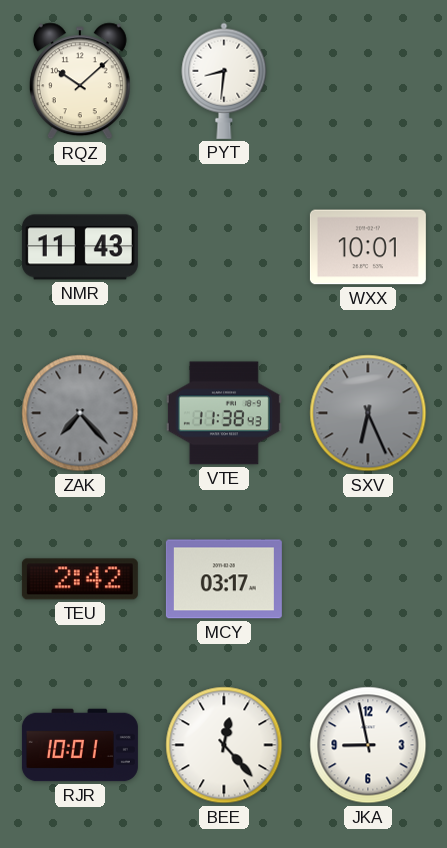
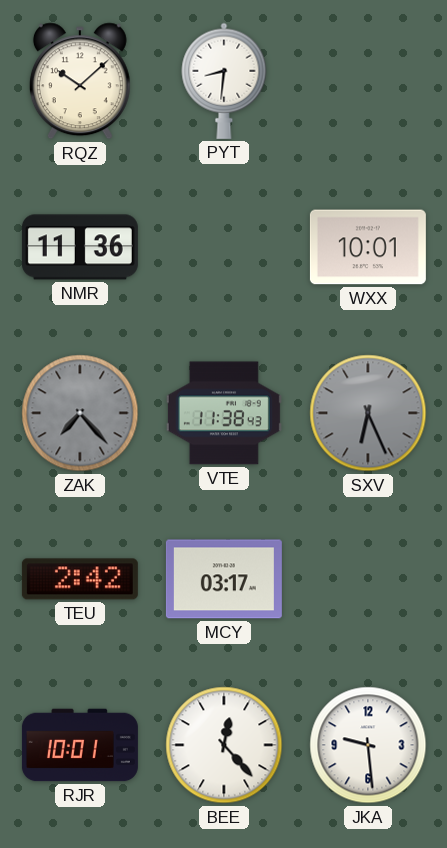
NMR: 11:43 -> 11:36 (80, 247)
JKA: 8:58 -> 9:29 (368, 745)
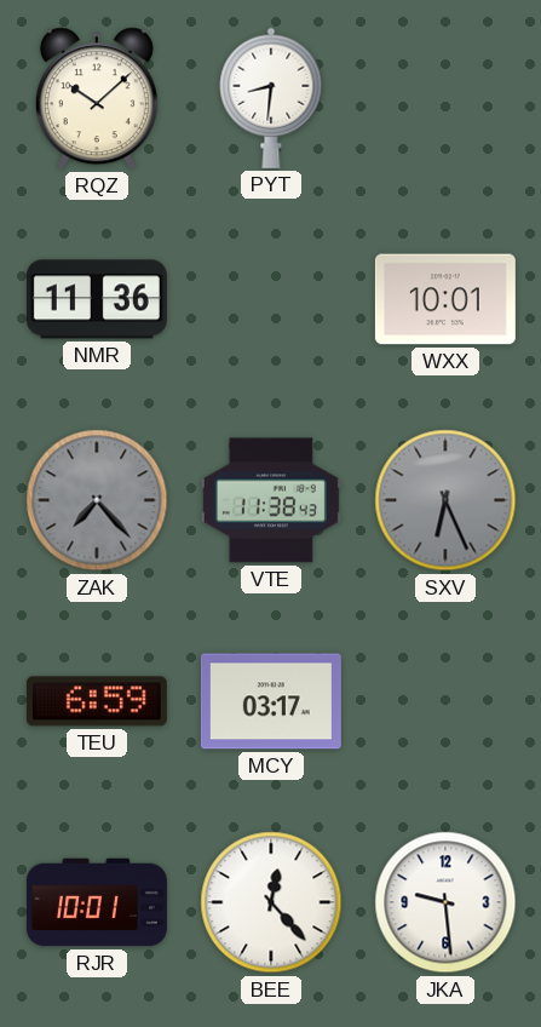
TEU: 2:42 -> 6:59 (97, 701)
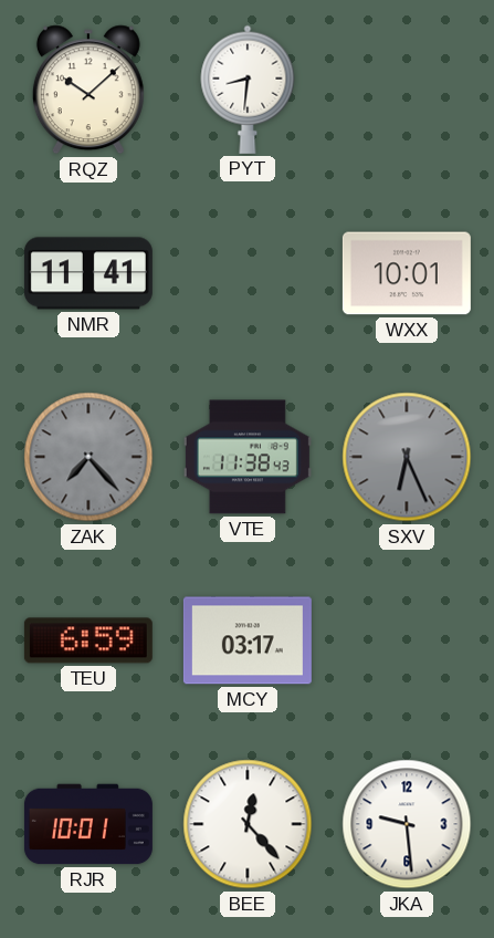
NMR: 11:36 -> 11:41 (88, 273)
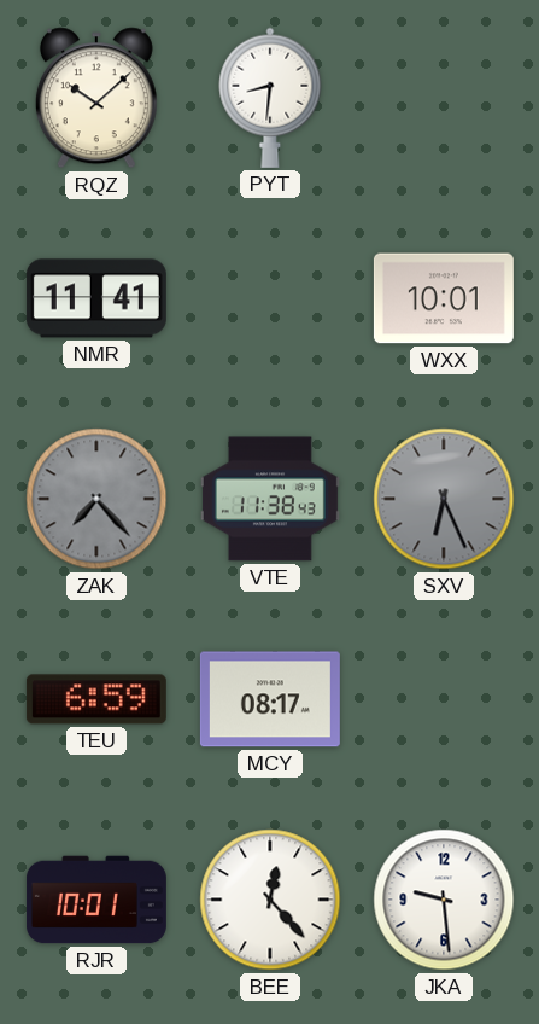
MCY: 03:17 -> 08:17 (270, 699)
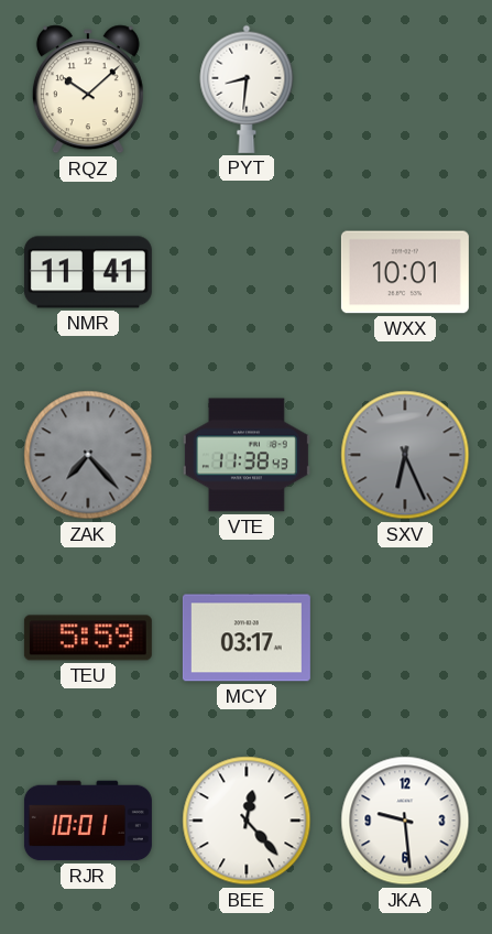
TEU: 6:59 -> 5:59 (88, 638)
MCY: 08:17 -> 03:17 (247, 638)
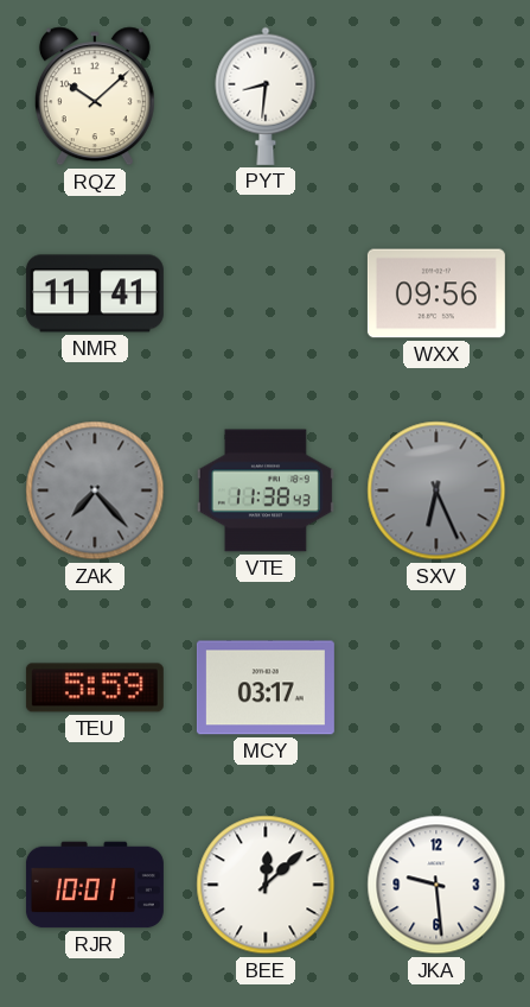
WXX: 10:01 -> 09:56 (436, 293)
BEE: 12:23 -> 12:08 (266, 885)
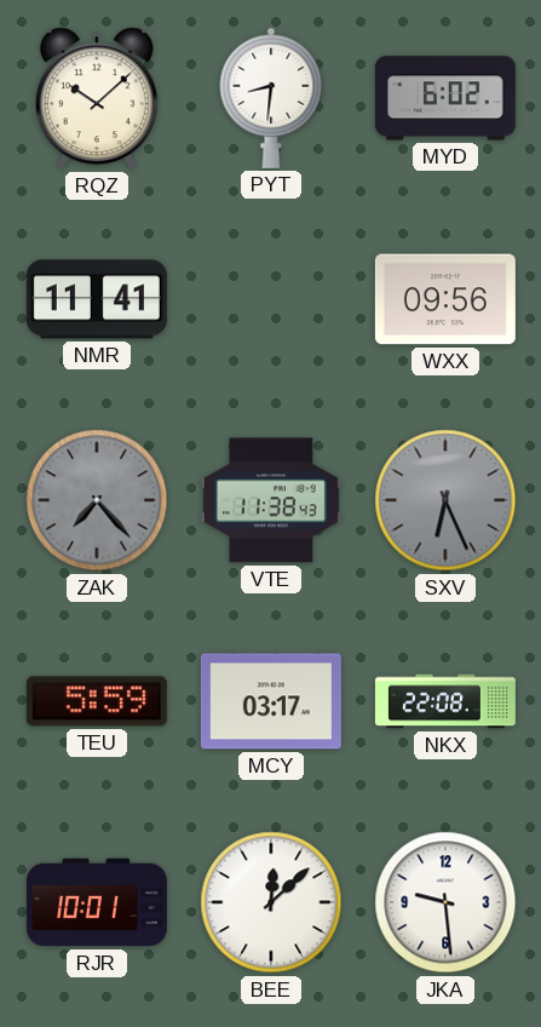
MYD: none -> 6:02 (445, 98)
NKX: none -> 22:08 (445, 701)
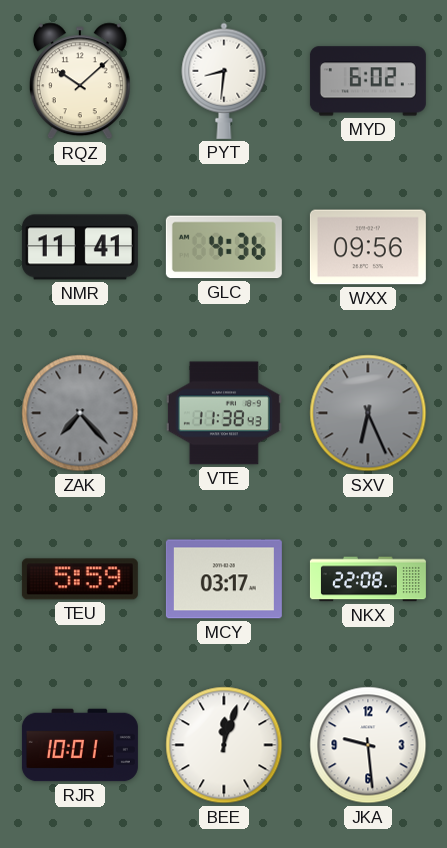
GLC: none -> 4:36 (224, 247)
BEE: 12:08 -> 12:03 (224, 745)
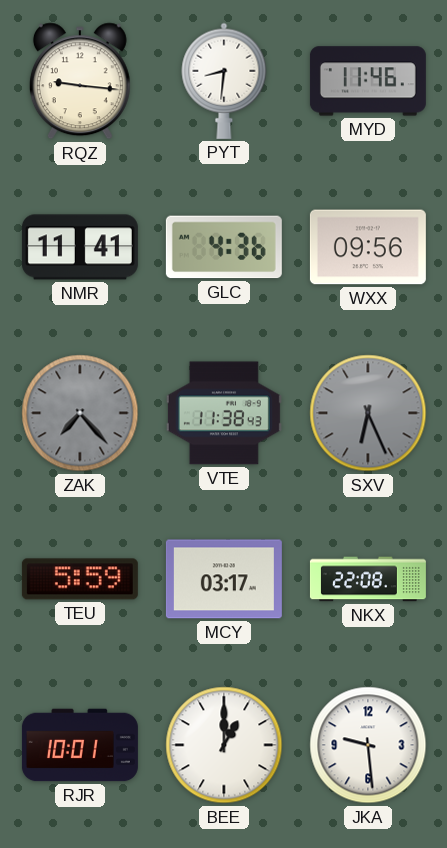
RQZ: 10:08 -> 9:16 (80, 81)
MYD: 6:02 -> 11:46 (368, 81)
BEE: 12:03 -> 1:00 (224, 745)
